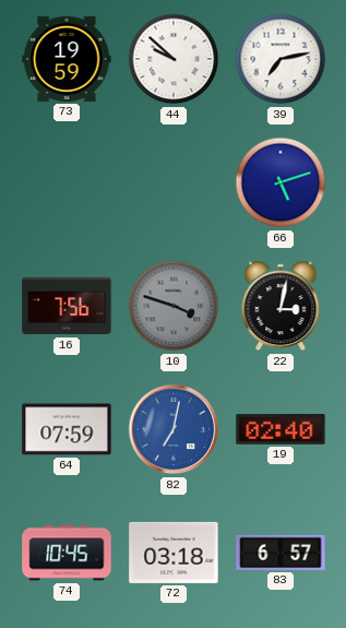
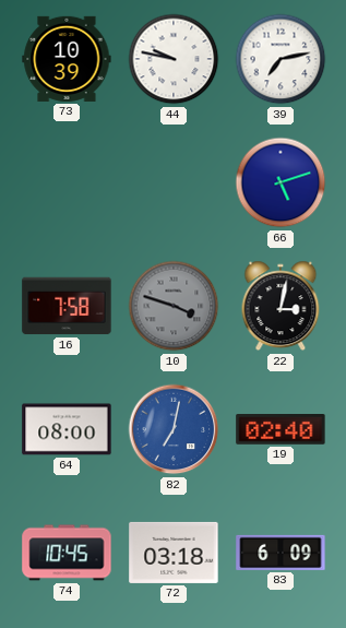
73: 19:59 -> 10:39 (67, 59)
44: 9:52 -> 9:47 (174, 59)
16: 7:56 -> 7:58 (67, 306)
64: 07:59 -> 08:00 (67, 429)
83: 6:57 -> 6:09 (281, 553)
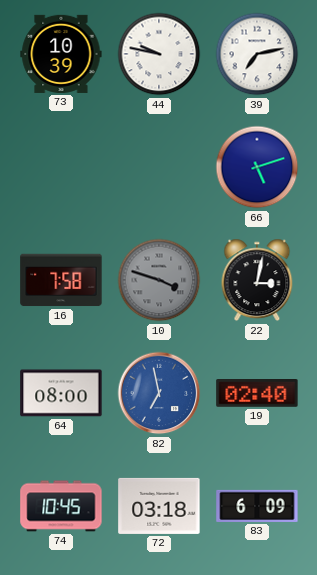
82: 7:02 -> 6:58 (159, 393)
